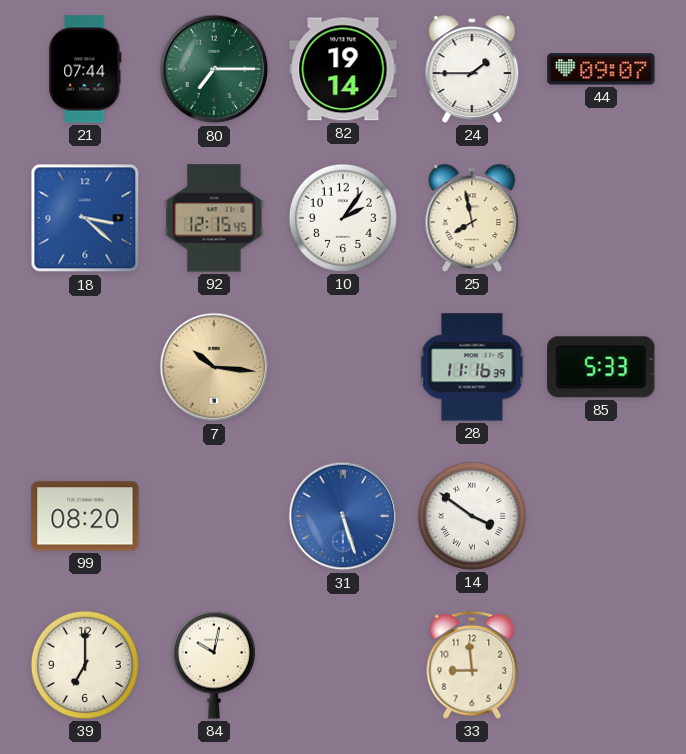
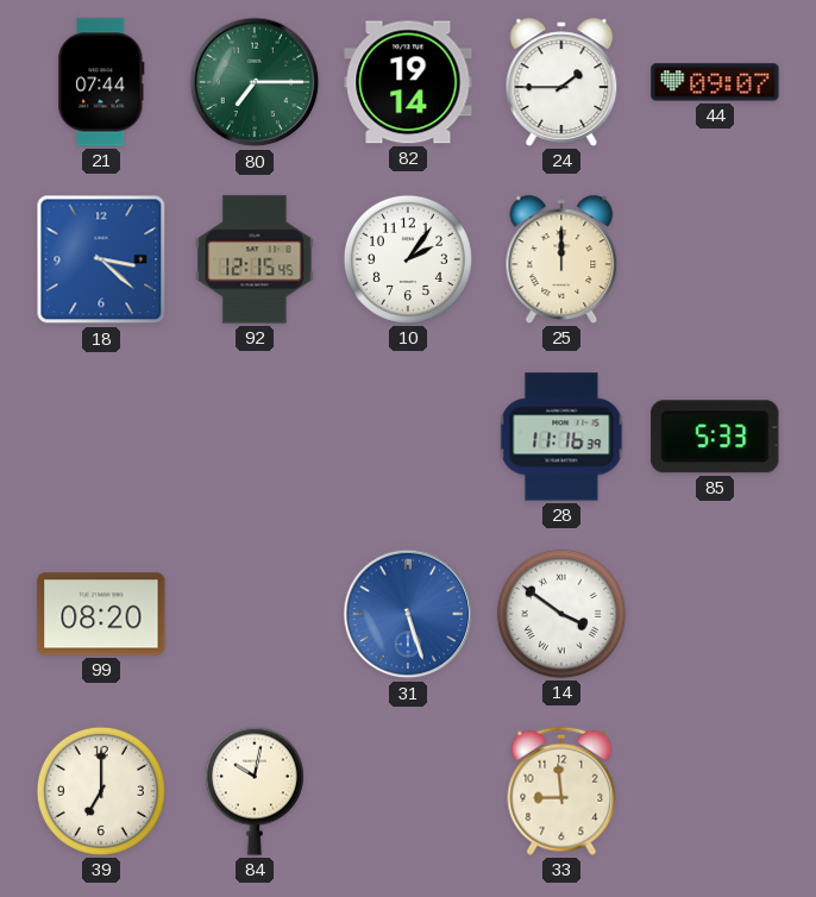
25: 7:58 -> 12:00 (561, 259)
7: 10:16 -> none (214, 367)
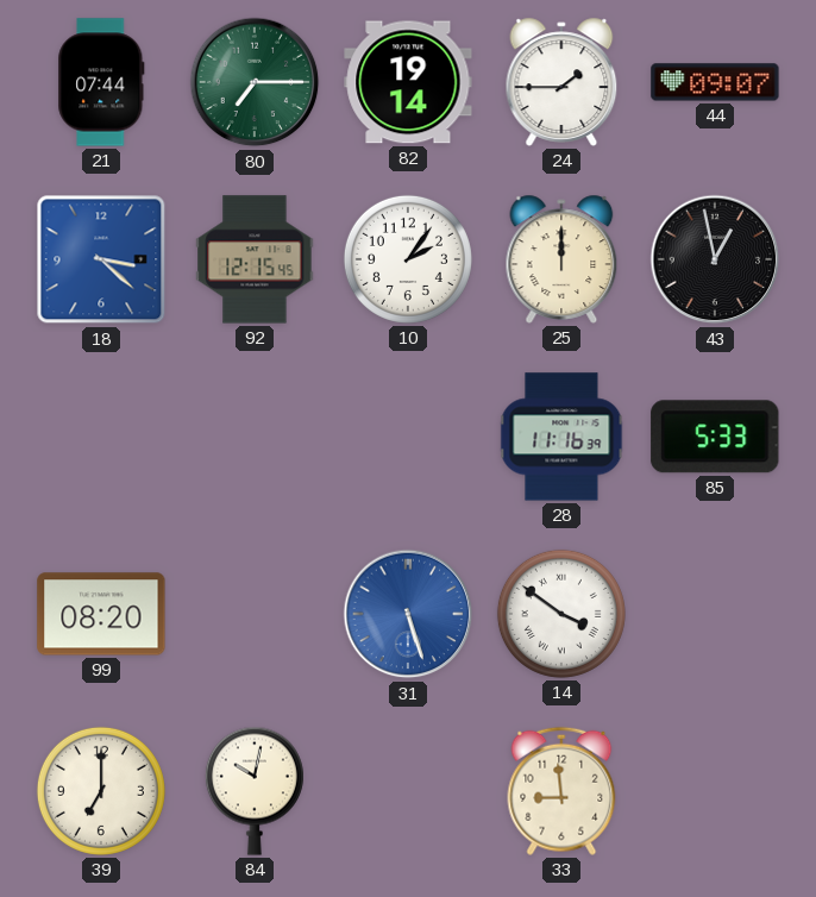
43: none -> 12:58 (715, 259)
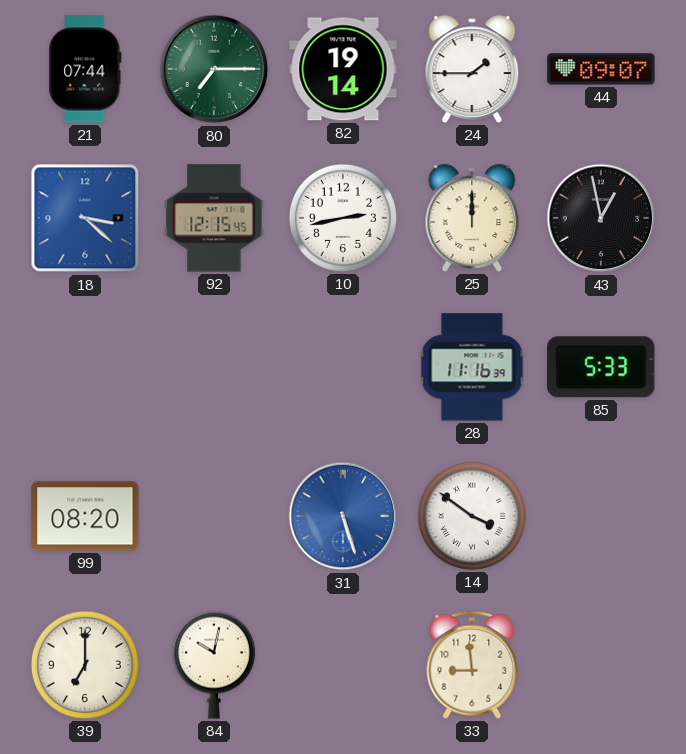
10: 2:06 -> 2:43 (343, 218)
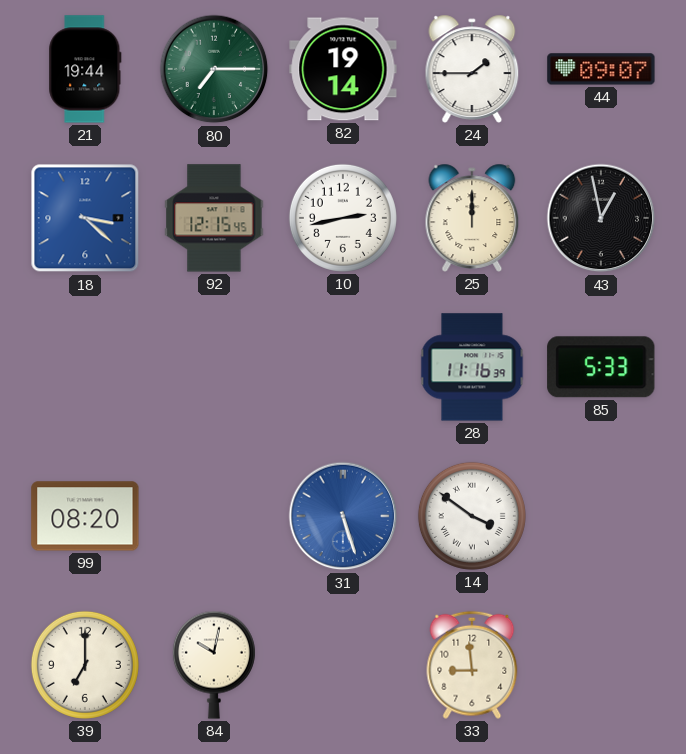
21: 07:44 -> 19:44 (85, 69)
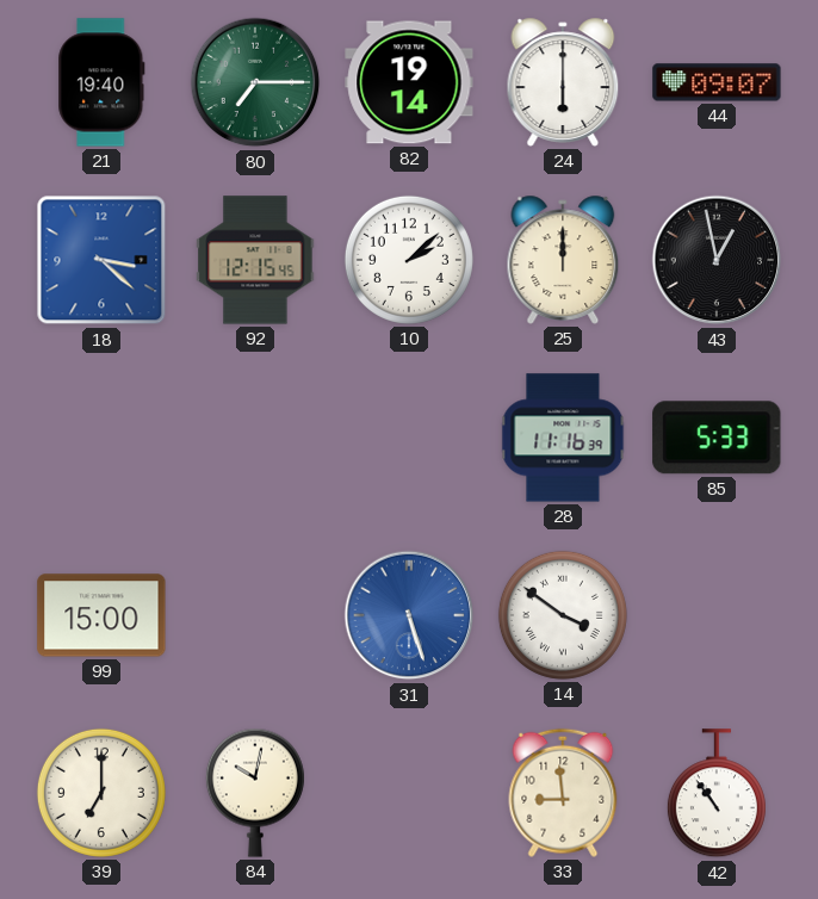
21: 19:44 -> 19:40 (101, 82)
24: 1:45 -> 6:00 (563, 82)
10: 2:43 -> 2:08 (409, 260)
99: 08:20 -> 15:00 (101, 615)
42: none -> 10:54 (717, 794)
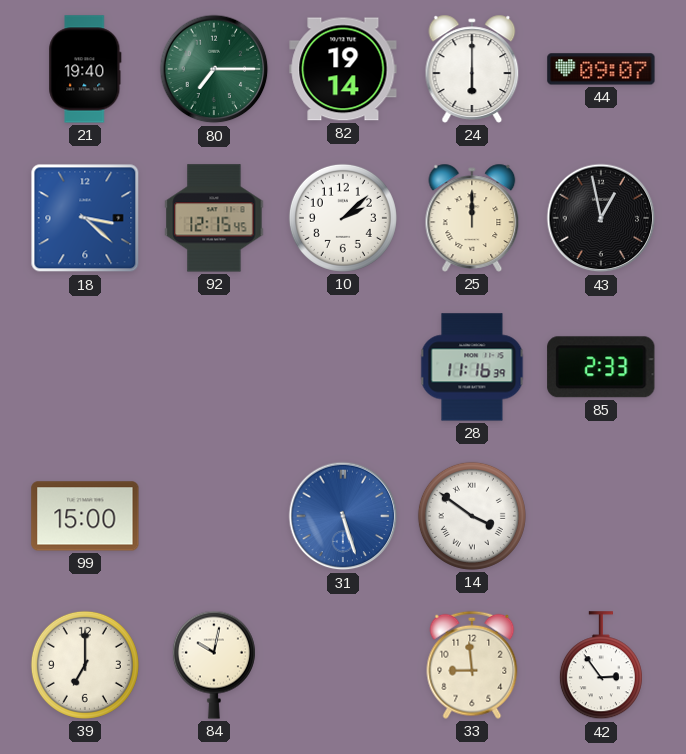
85: 5:33 -> 2:33 (601, 367)
42: 10:54 -> 2:54 (601, 666)
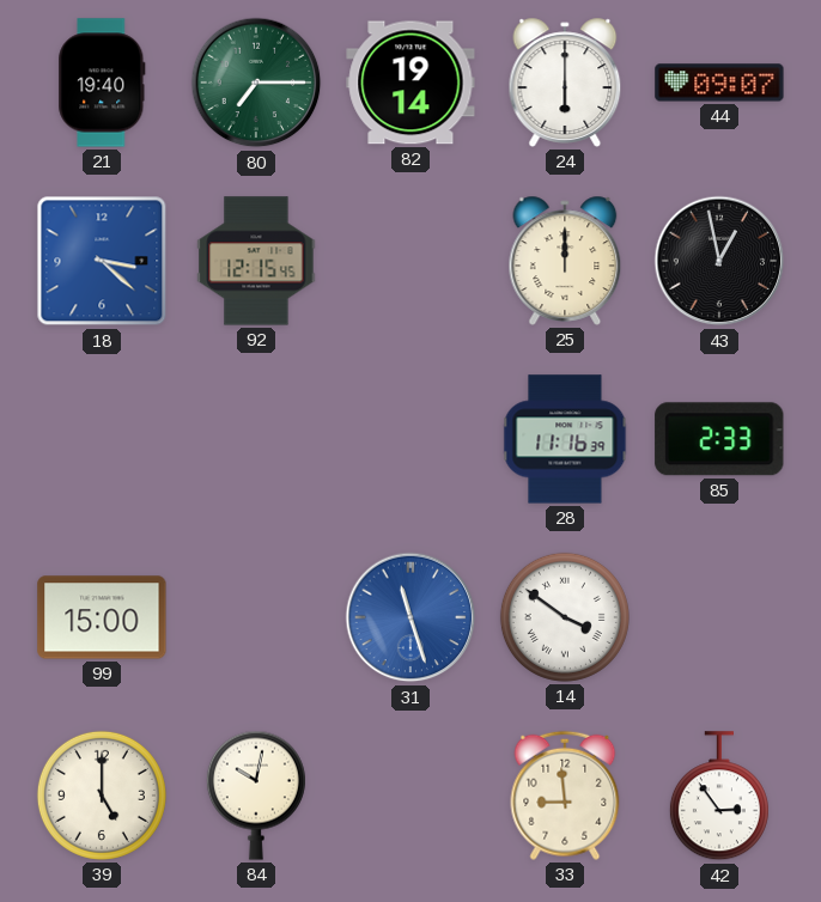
10: 2:08 -> none (343, 218)
31: 5:27 -> 11:27 (410, 617)
39: 7:00 -> 5:00 (102, 796)
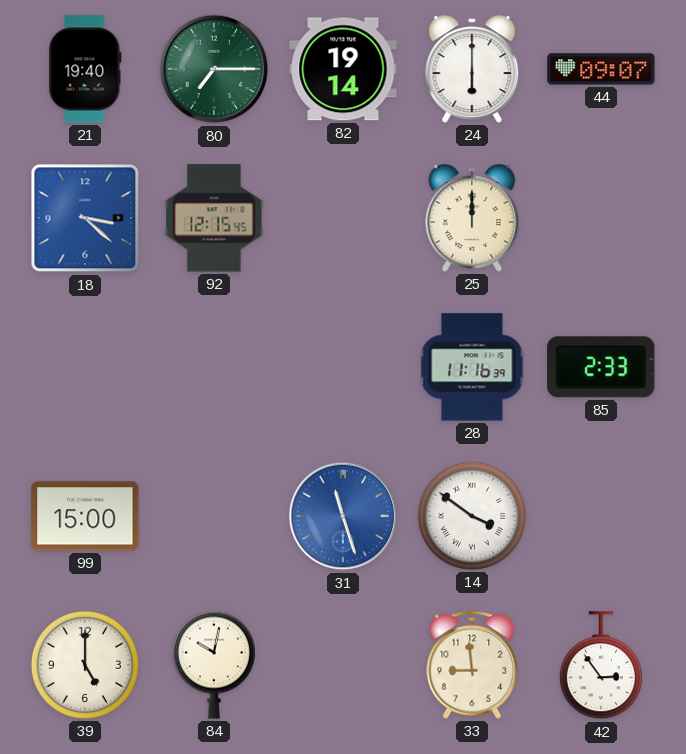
43: 12:58 -> none (719, 261)
